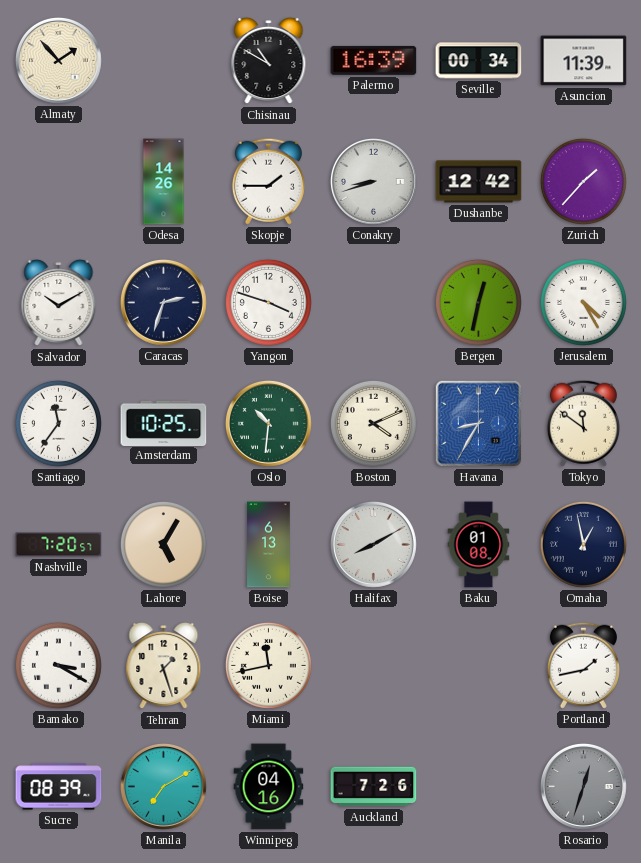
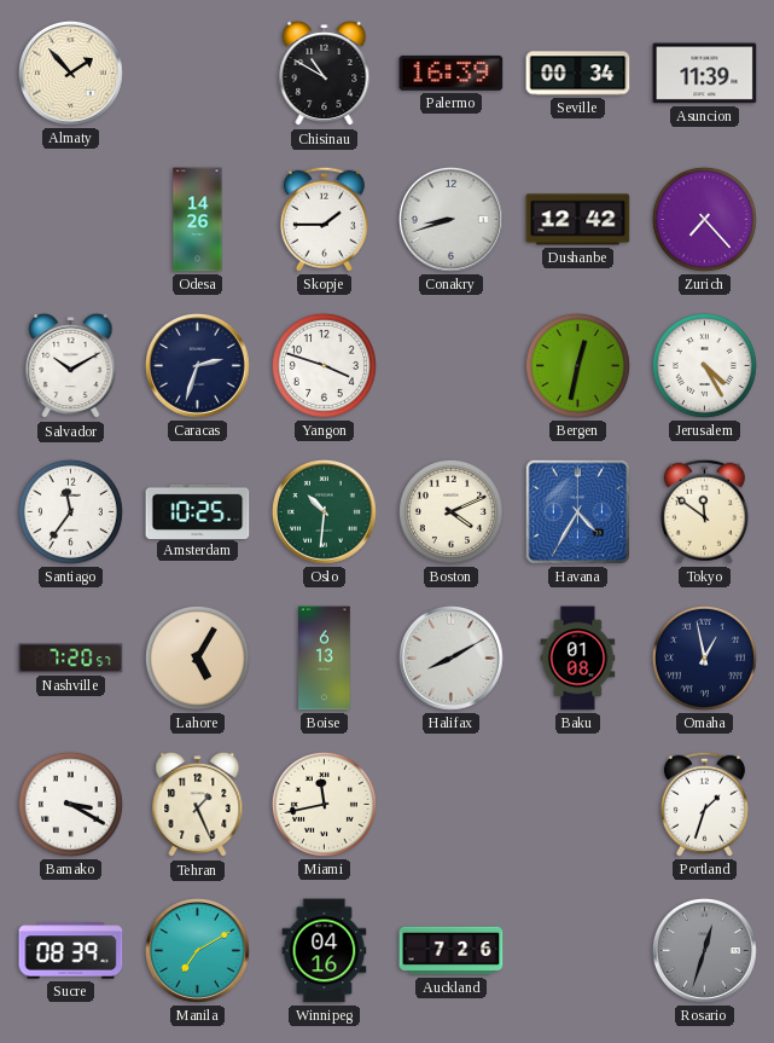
Zurich: 1:37 -> 7:23 (704, 219)
Havana: 8:35 -> 4:35 (577, 511)
Tehran: 1:27 -> 1:26 (198, 805)
Portland: 1:43 -> 1:33 (704, 804)
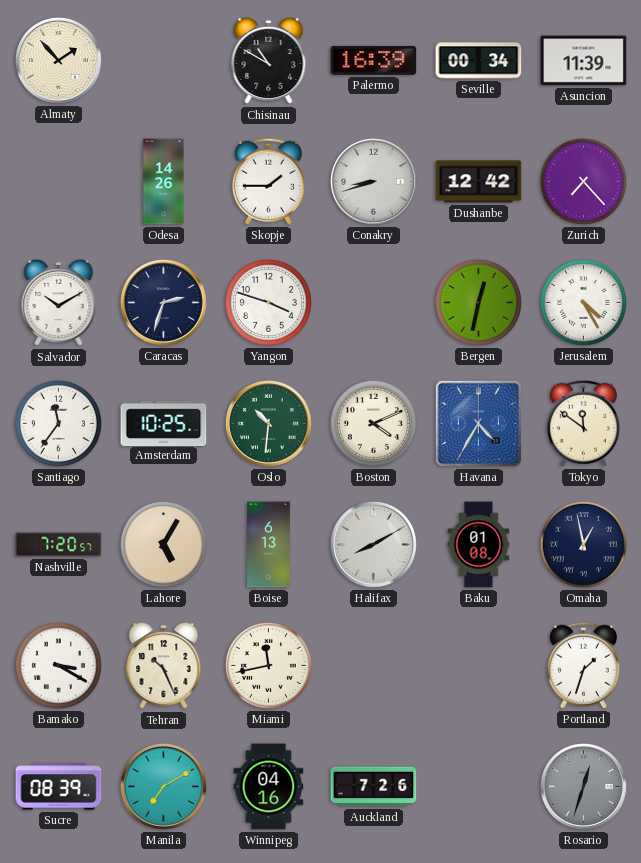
Tehran: 1:26 -> 10:26 (164, 666)
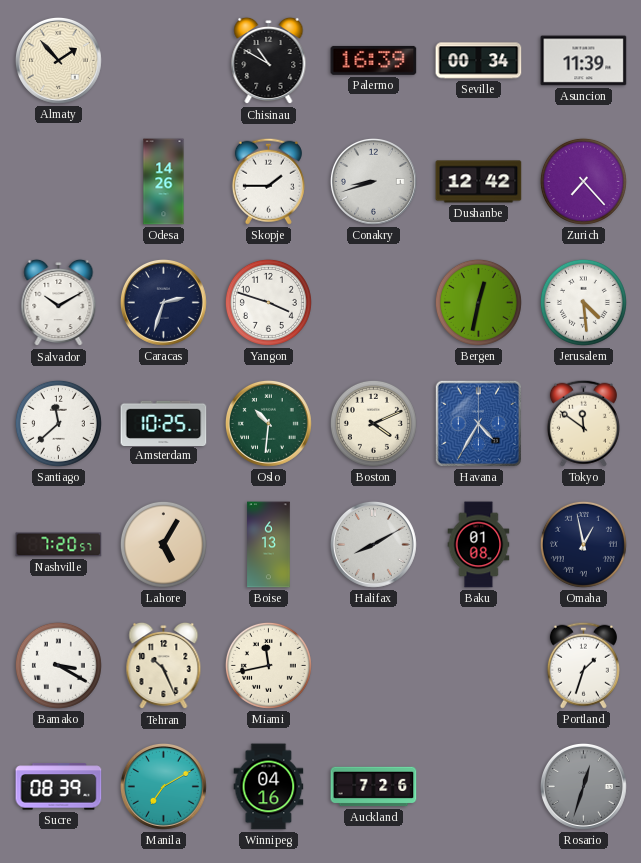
Jerusalem: 4:25 -> 4:29 (583, 302)
Santiago: 11:36 -> 11:38 (58, 423)
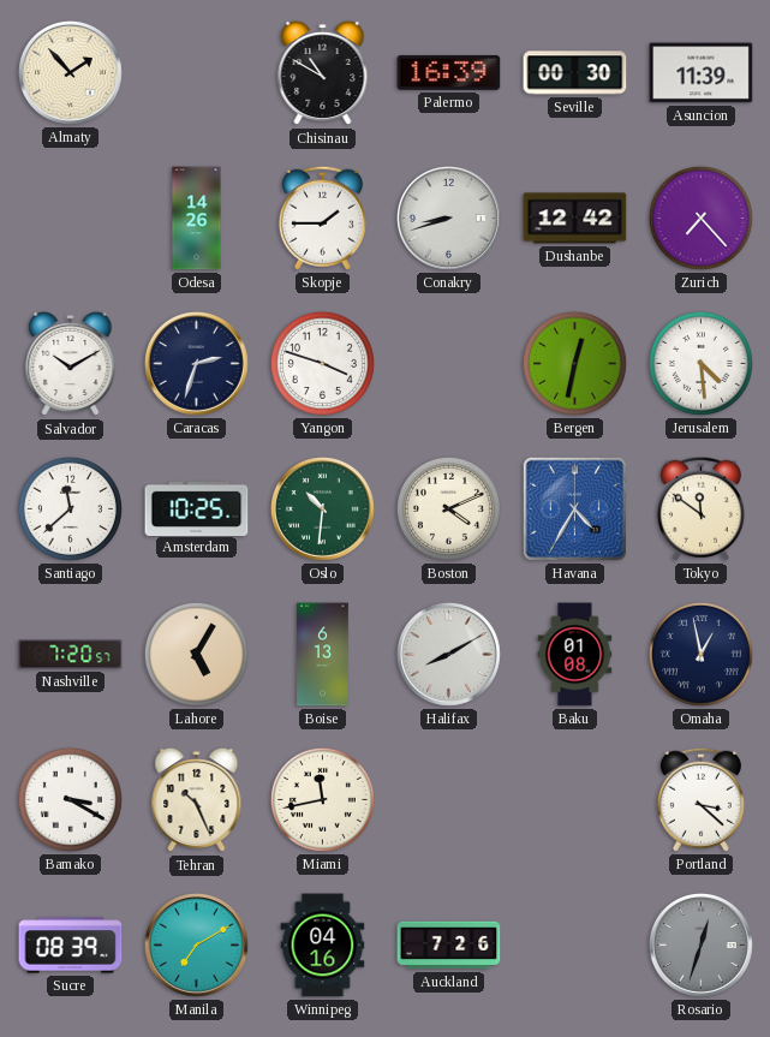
Seville: 00:34 -> 00:30 (575, 73)
Portland: 1:33 -> 3:22 (700, 799)
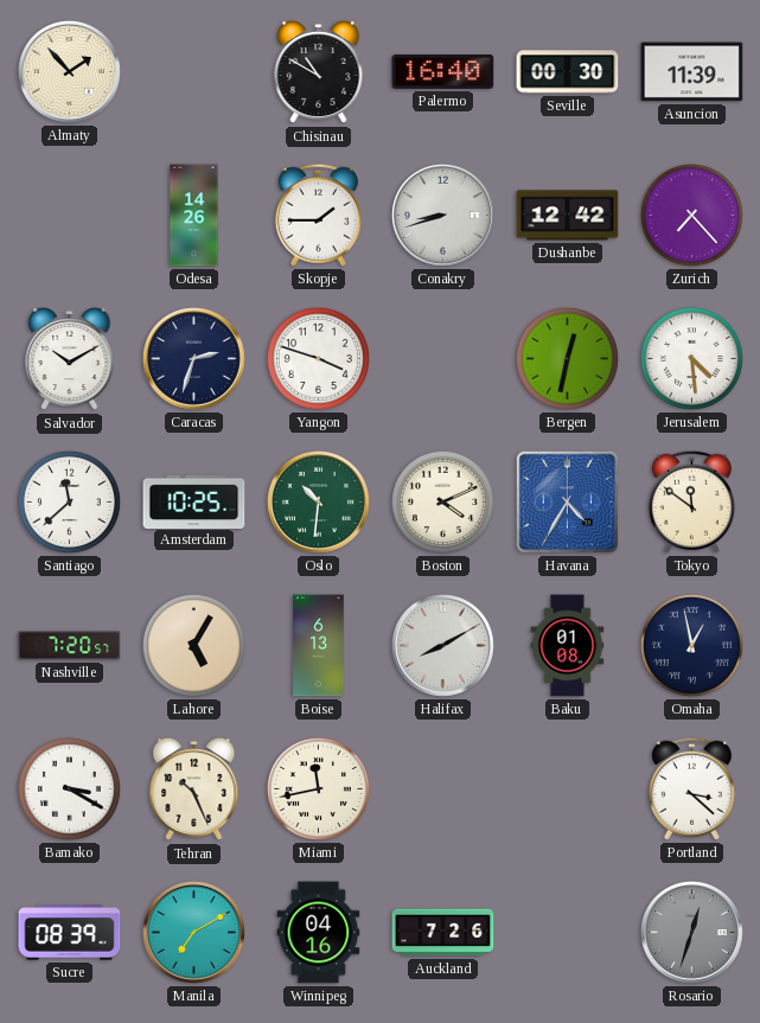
Palermo: 16:39 -> 16:40 (443, 71)
